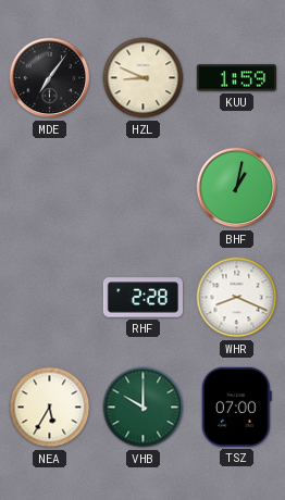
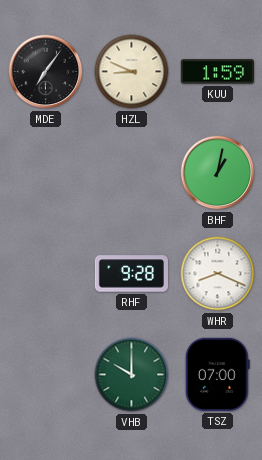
RHF: 2:28 -> 9:28 (131, 274)
NEA: 5:35 -> none (50, 408)
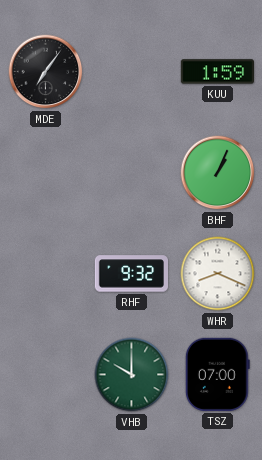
HZL: 8:49 -> none (132, 72)
BHF: 1:02 -> 1:04 (218, 173)
RHF: 9:28 -> 9:32 (131, 274)
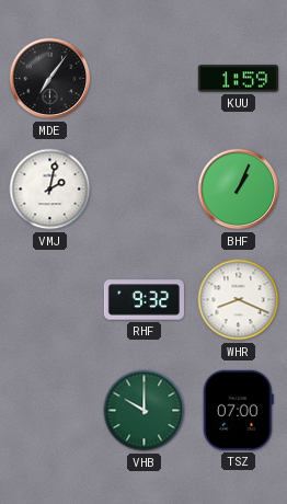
VMJ: none -> 2:02 (50, 190)
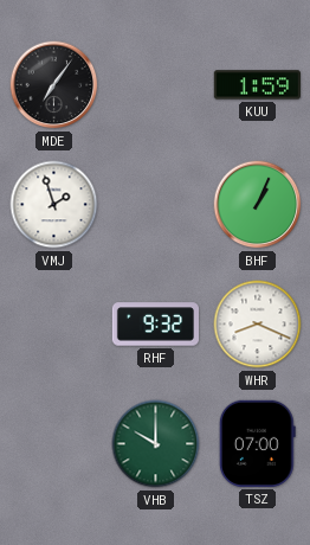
VMJ: 2:02 -> 1:57 (54, 205)
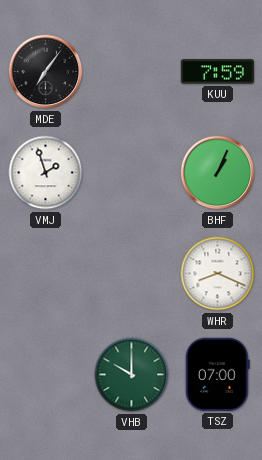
KUU: 1:59 -> 7:59 (217, 72)
RHF: 9:32 -> none (155, 325)
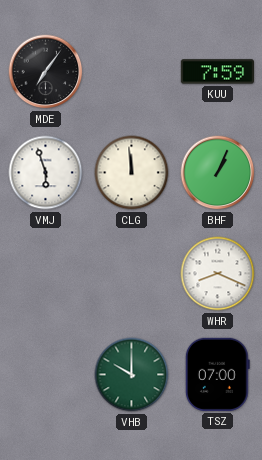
VMJ: 1:57 -> 5:57 (46, 173)
CLG: none -> 11:59 (132, 173)
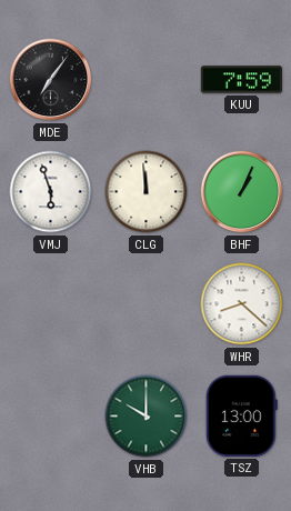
WHR: 8:19 -> 8:22 (242, 304)
TSZ: 07:00 -> 13:00 (241, 415)
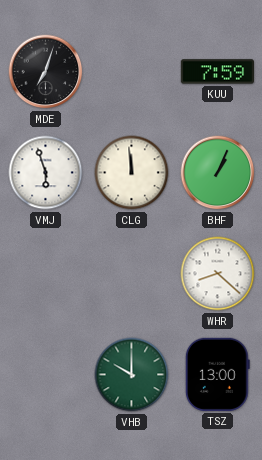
MDE: 7:06 -> 7:03 (46, 72)
